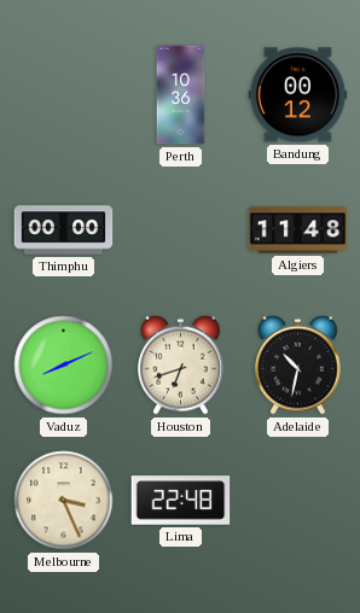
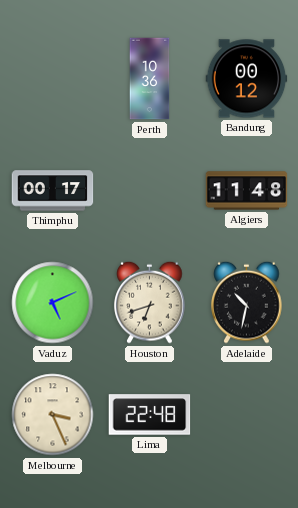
Thimphu: 00:00 -> 00:17 (53, 191)
Vaduz: 8:11 -> 5:11 (53, 303)
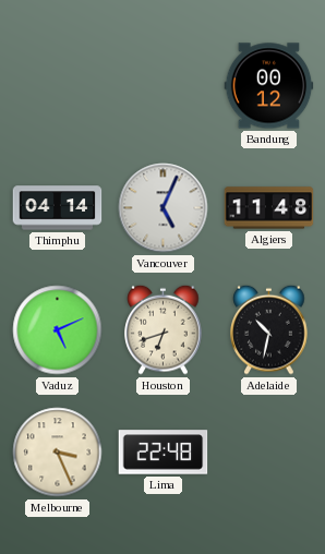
Perth: 10:36 -> none (150, 79)
Thimphu: 00:17 -> 04:14 (58, 208)
Vancouver: none -> 5:04 (164, 208)
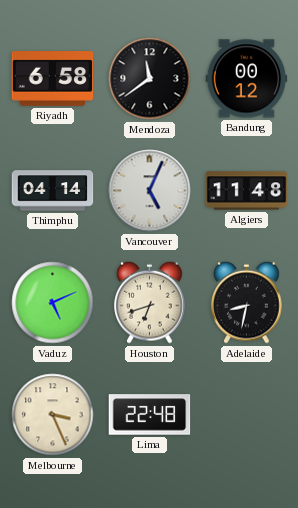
Riyadh: none -> 6:58 (53, 79)
Mendoza: none -> 11:39 (150, 79)
Adelaide: 10:32 -> 8:32 (247, 302)
